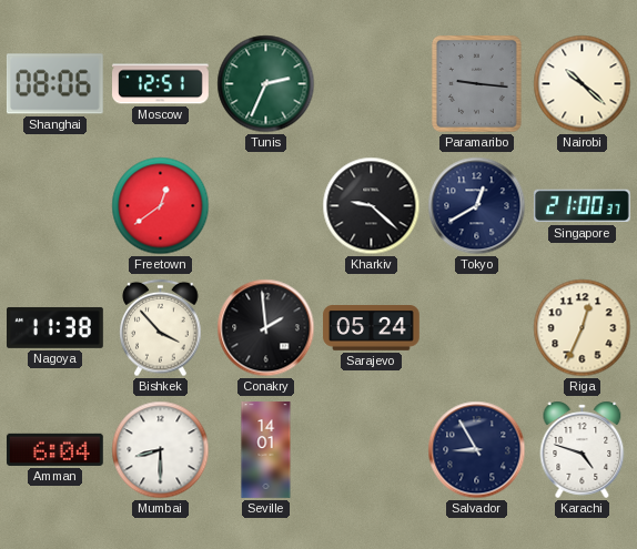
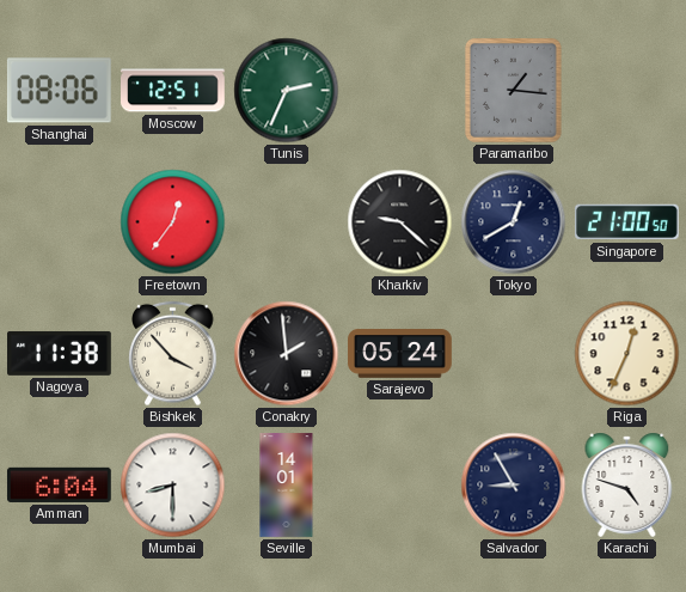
Paramaribo: 9:16 -> 1:16 (513, 90)
Nairobi: 10:22 -> none (583, 84)
Freetown: 12:39 -> 12:36 (173, 222)
Singapore: 21:00:37 -> 21:00:50 (626, 222)
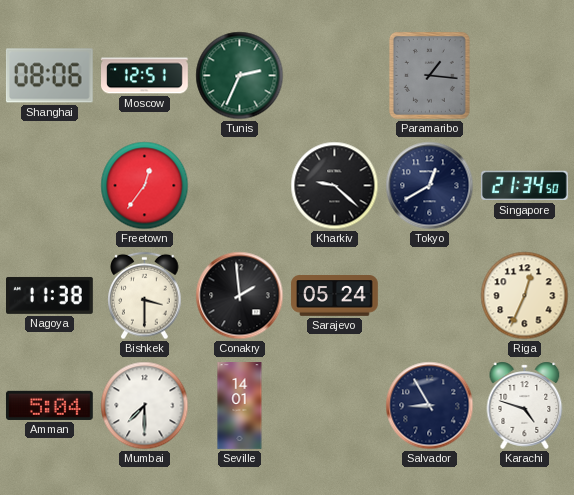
Singapore: 21:00 -> 21:34 (524, 186)
Bishkek: 3:53 -> 3:30 (145, 296)
Amman: 6:04 -> 5:04 (49, 405)
Mumbai: 8:30 -> 7:30 (145, 406)
